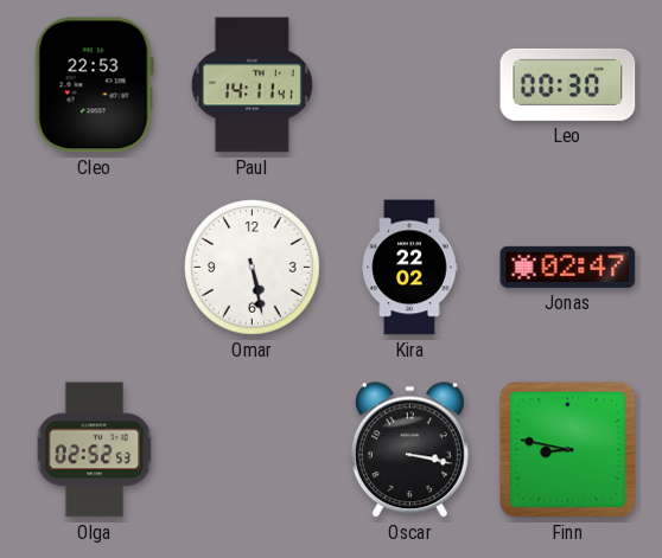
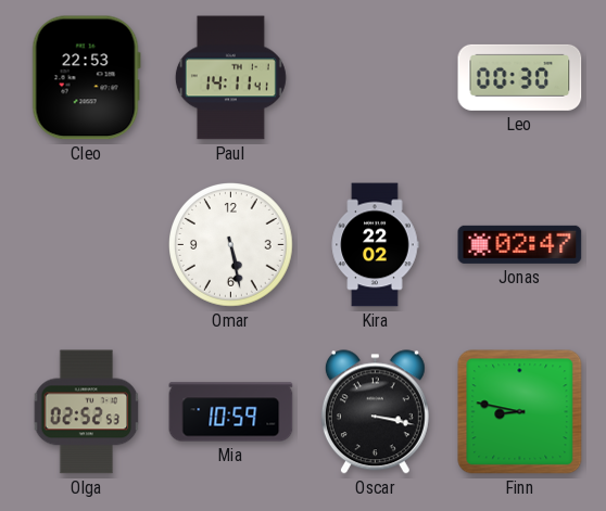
Mia: none -> 10:59 (231, 412)
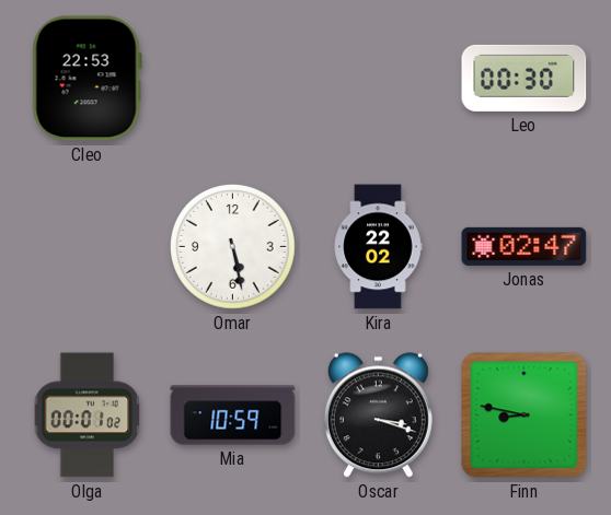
Paul: 14:11 -> none (230, 78)
Olga: 02:52 -> 00:01 (88, 415)
Oscar: 3:17 -> 3:18 (378, 415)
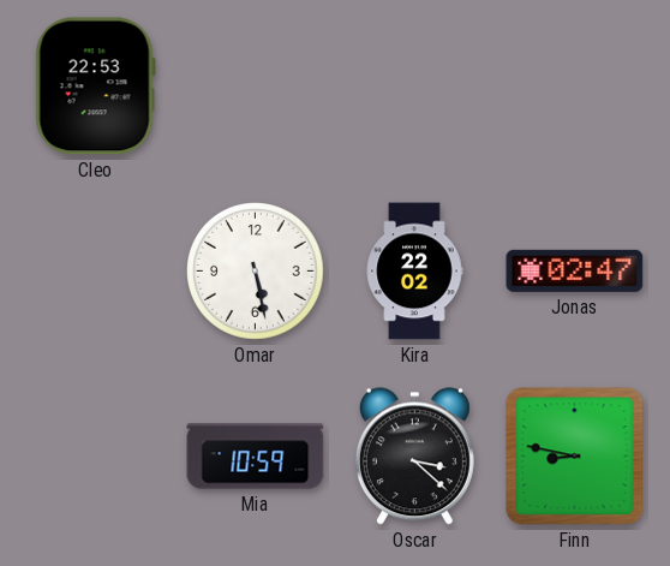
Leo: 00:30 -> none (524, 78)
Olga: 00:01 -> none (88, 415)
Oscar: 3:18 -> 3:22 (414, 457)
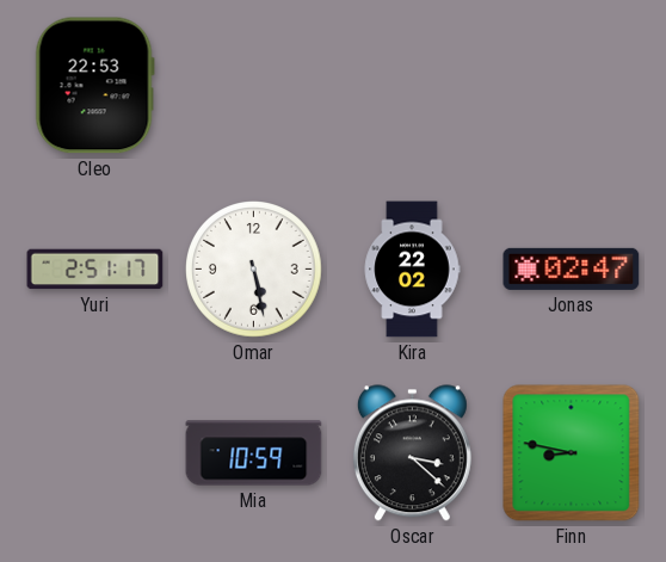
Yuri: none -> 2:51 (95, 270)
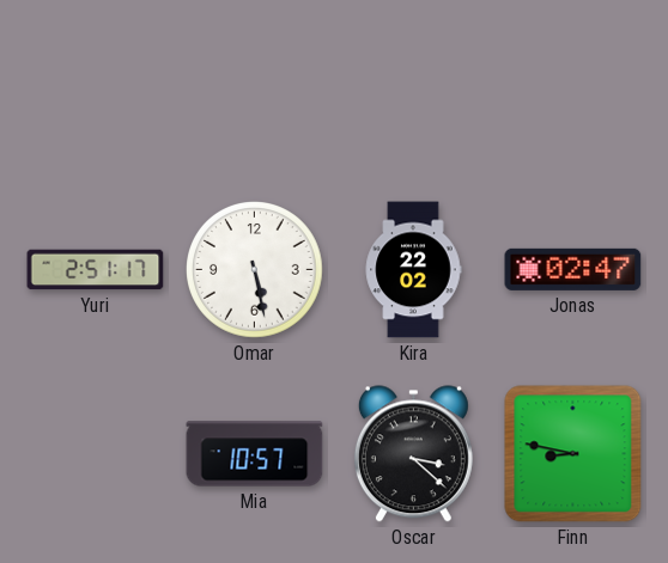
Cleo: 22:53 -> none (94, 86)
Mia: 10:59 -> 10:57 (255, 454)
